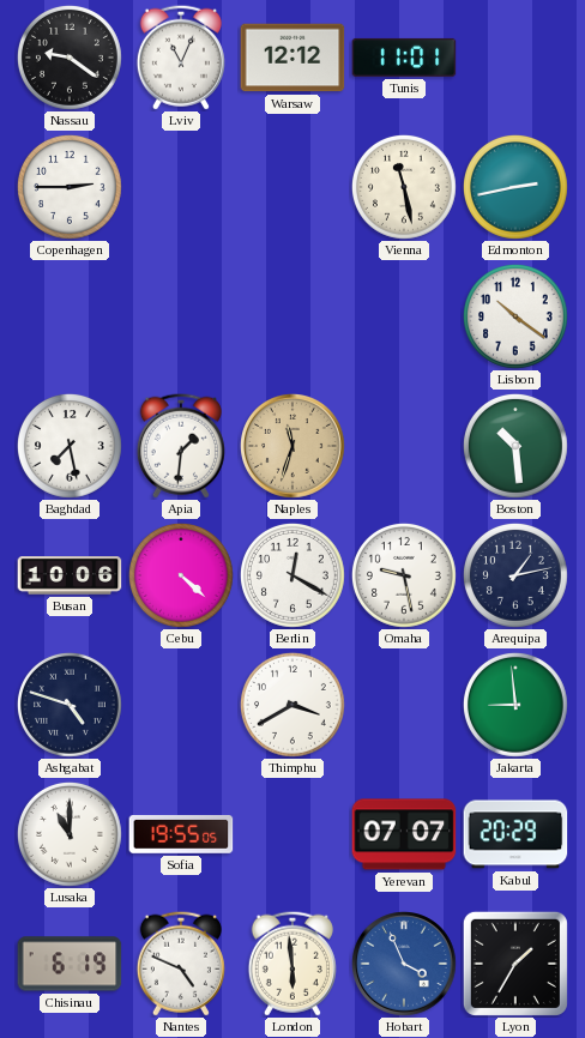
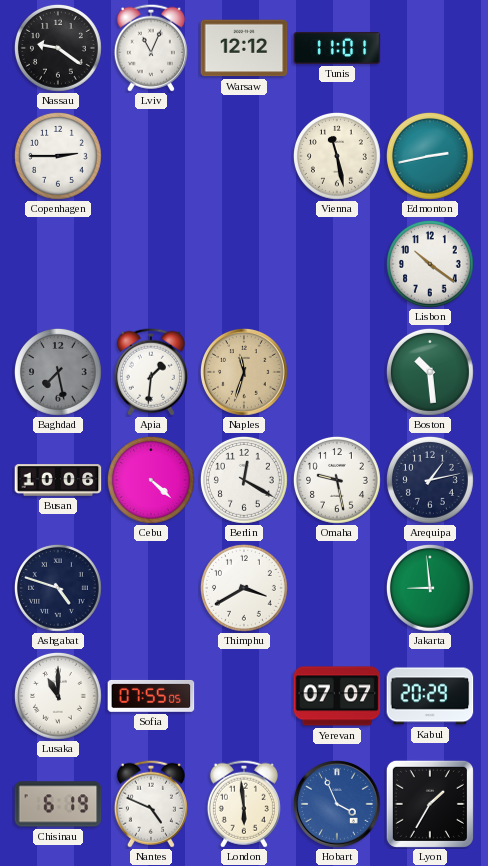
Baghdad dial: white -> grey (58, 372)
Sofia: 19:55 -> 07:55 (151, 696)
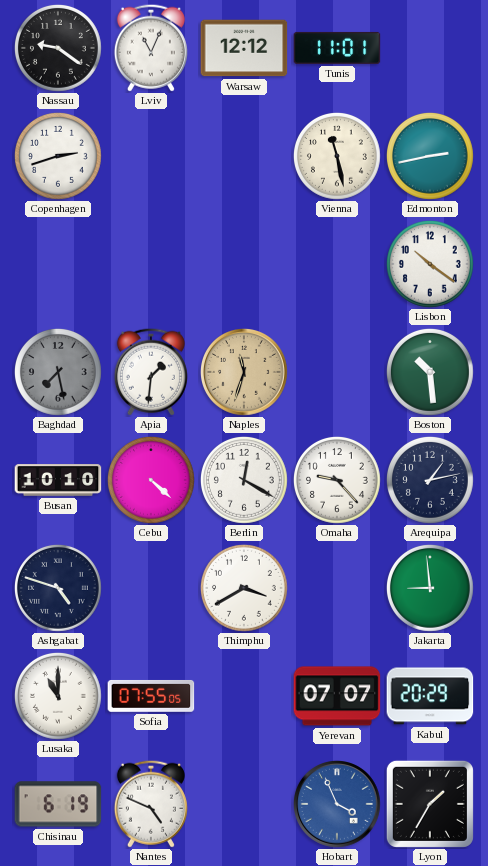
Copenhagen: 2:45 -> 2:42 (58, 156)
Busan: 10:06 -> 10:10 (58, 480)
Omaha: 9:28 -> 9:23 (337, 480)
London: 5:59 -> none (244, 804)
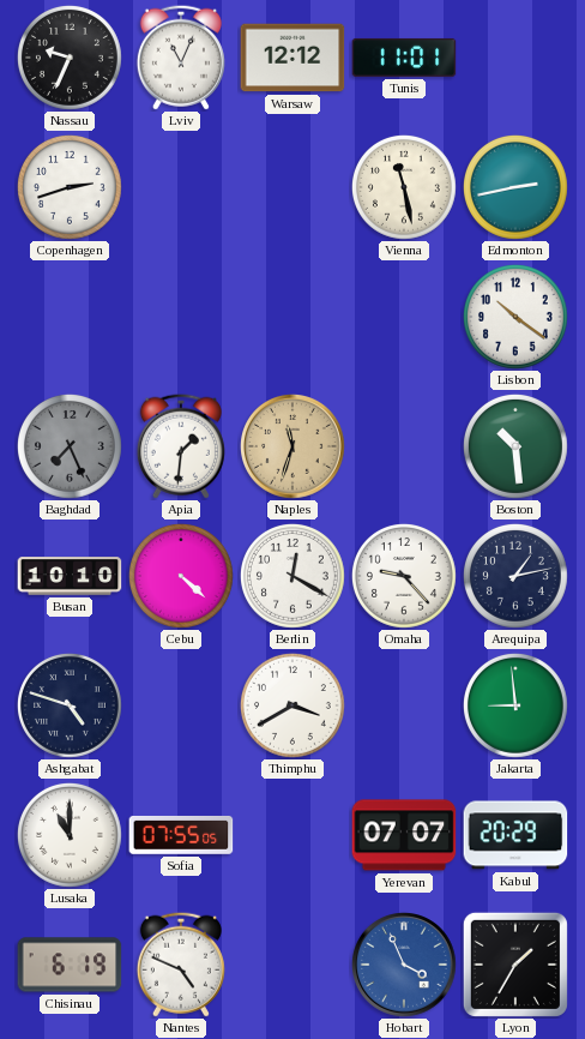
Nassau: 9:21 -> 9:34 (70, 58)
Baghdad: 7:28 -> 7:26 (70, 446)
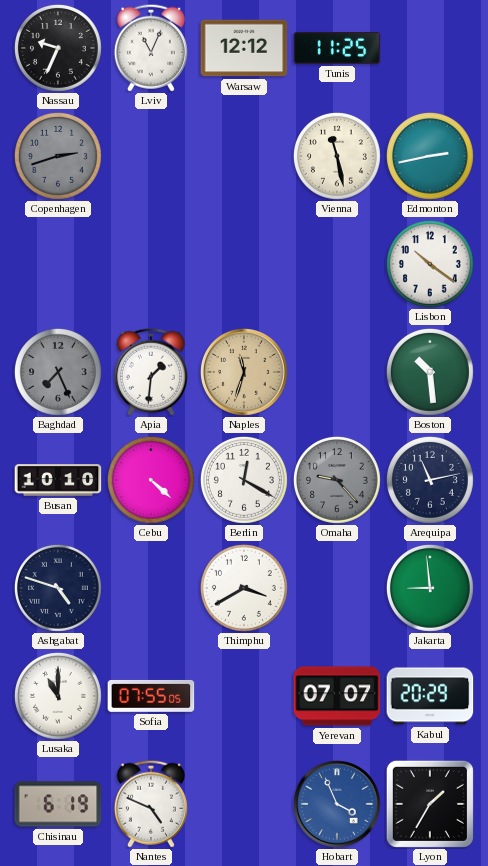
Tunis: 11:01 -> 11:25 (337, 48)
Copenhagen dial: white -> grey (58, 156)
Omaha dial: white -> grey (337, 480)
Arequipa: 1:13 -> 11:13 (430, 480)
